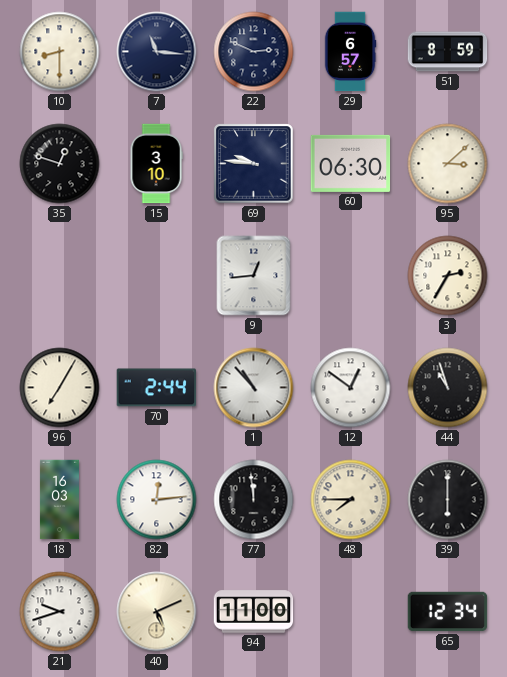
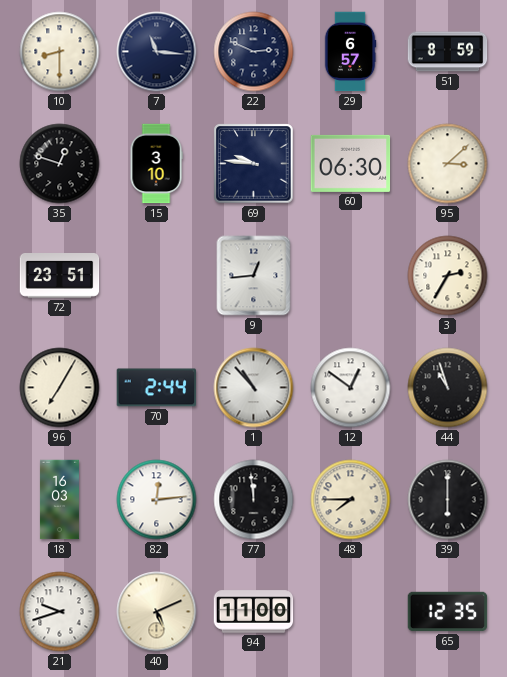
72: none -> 23:51 (60, 276)
65: 12:34 -> 12:35 (448, 612)
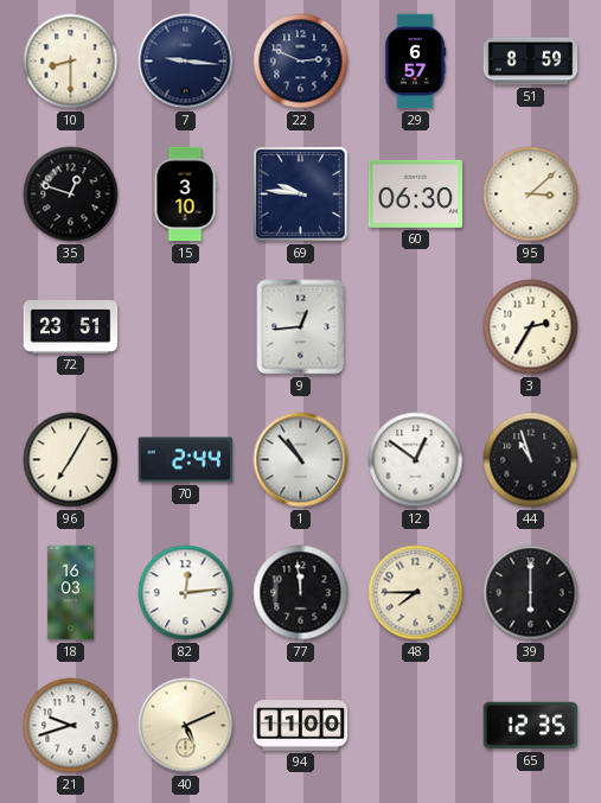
7: 11:16 -> 9:16 (186, 62)
